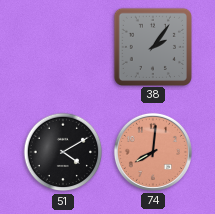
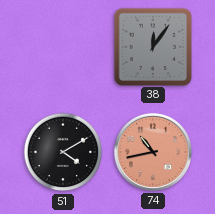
38: 2:06 -> 12:06 (152, 46)
74: 8:01 -> 10:43 (153, 152)
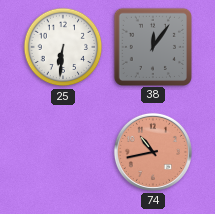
25: none -> 6:31 (63, 47)
51: 4:10 -> none (63, 152)
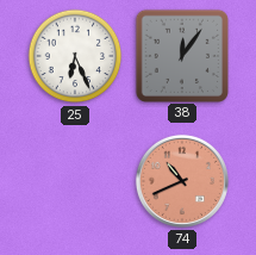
25: 6:31 -> 6:26 (75, 56)
74: 10:43 -> 10:41 (182, 181)
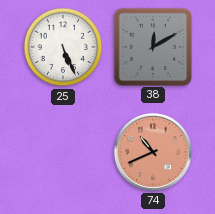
25: 6:26 -> 5:26 (63, 47)
38: 12:06 -> 12:10 (152, 46)
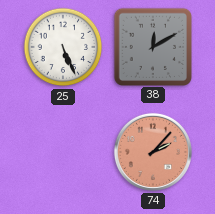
74: 10:41 -> 2:07 (153, 152)
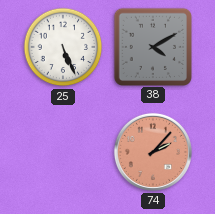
38: 12:10 -> 4:10 (152, 46)
